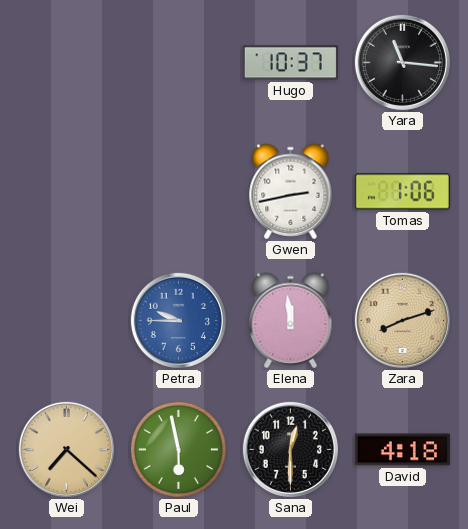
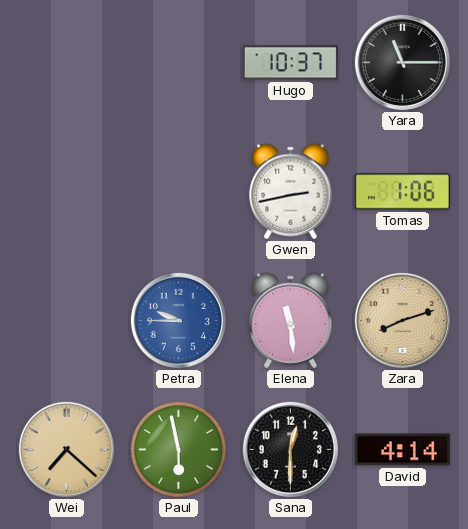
Yara: 11:16 -> 11:15 (402, 62)
Elena: 11:59 -> 11:29 (291, 321)
David: 4:18 -> 4:14 (402, 450)
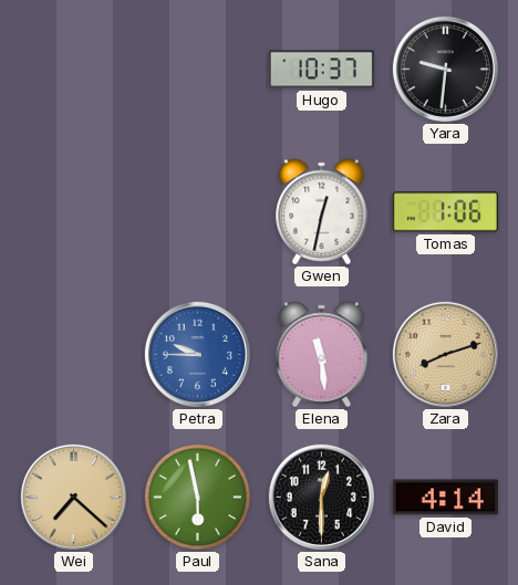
Yara: 11:15 -> 9:31 (445, 69)
Gwen: 2:43 -> 12:32 (322, 212)
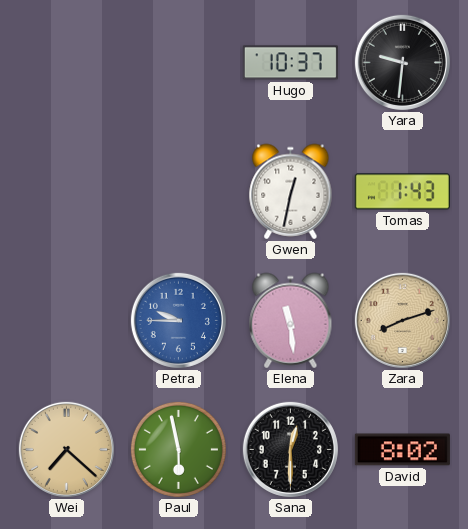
Tomas: 1:06 -> 1:43 (402, 192)
David: 4:14 -> 8:02 (402, 450)
